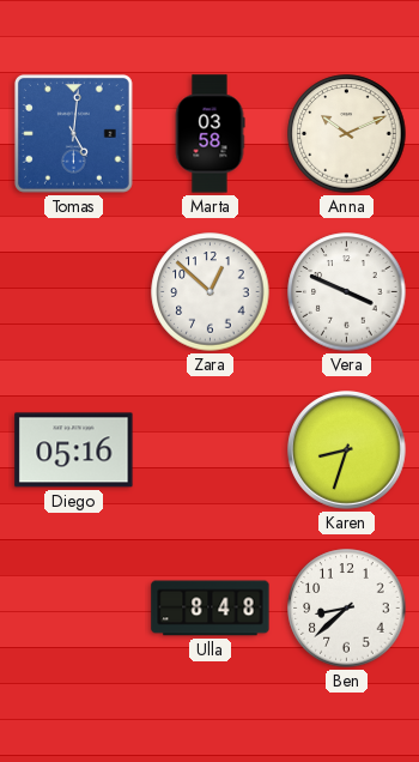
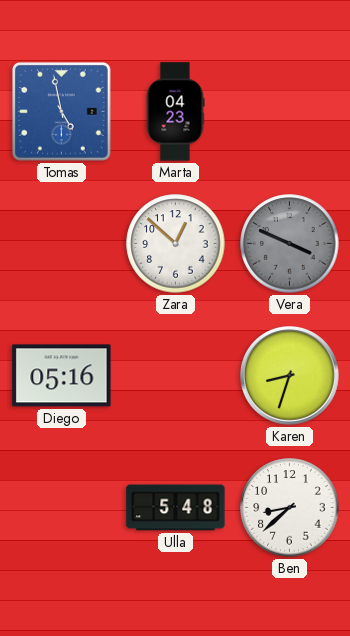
Tomas: 5:01 -> 4:58 (61, 111)
Marta: 03:58 -> 04:23 (175, 112)
Anna: 10:11 -> none (347, 134)
Vera dial: white -> grey (290, 244)
Ulla: 8:48 -> 5:48 (176, 508)
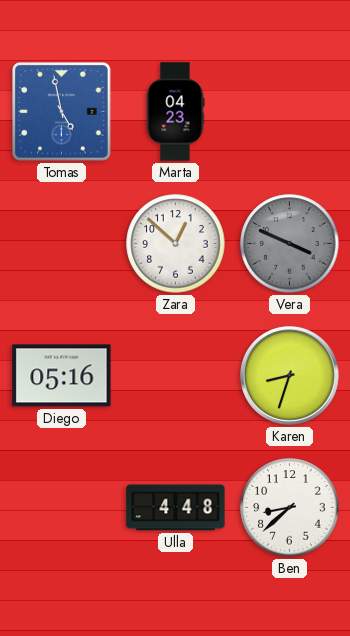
Ulla: 5:48 -> 4:48 (176, 508)
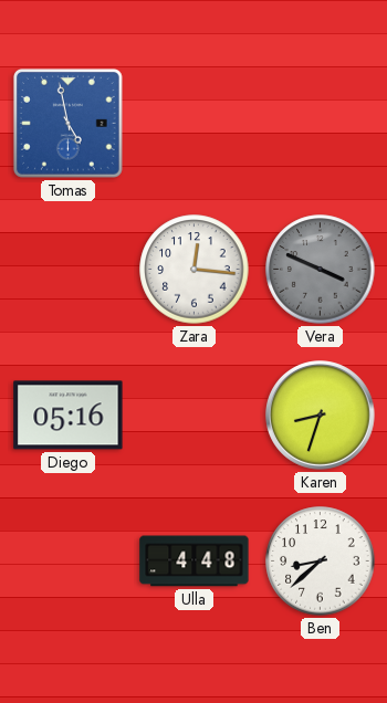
Marta: 04:23 -> none (175, 112)
Zara: 12:52 -> 12:16 (195, 270)
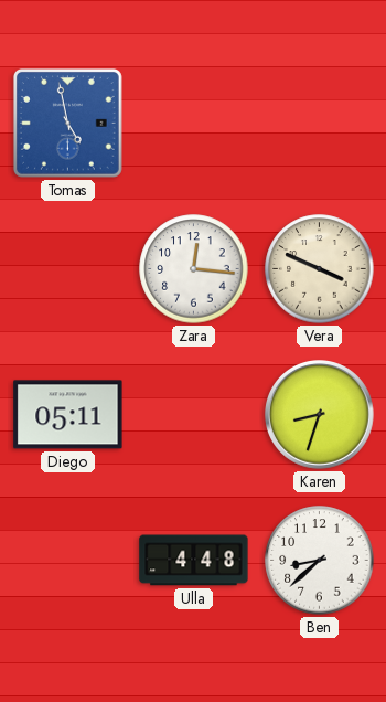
Vera dial: grey -> cream (320, 269)
Diego: 05:16 -> 05:11 (68, 415)
